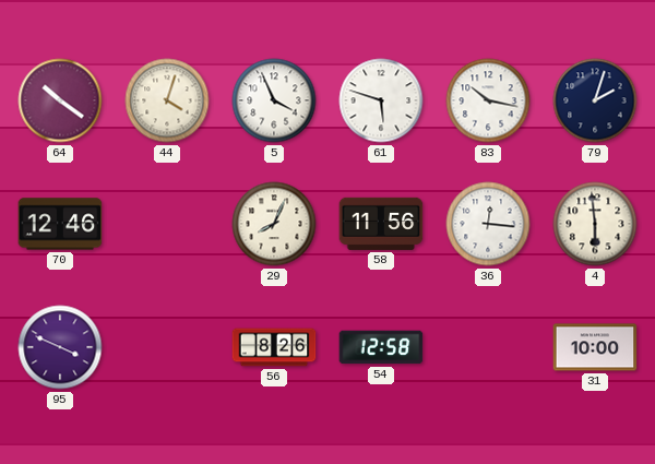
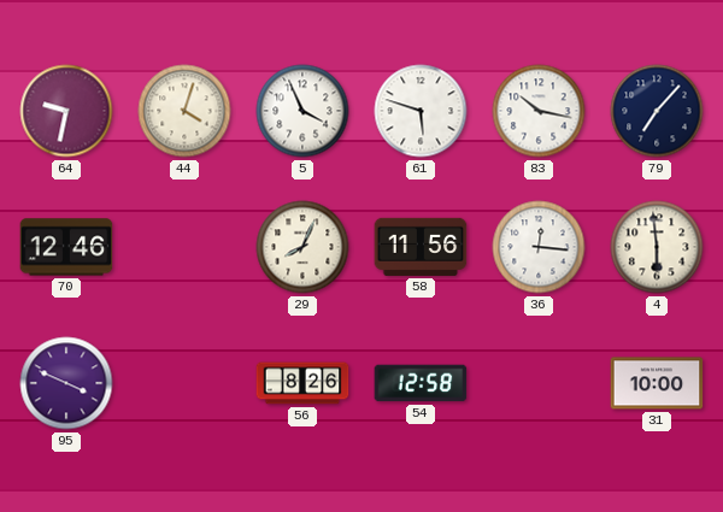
64: 10:21 -> 9:32 (66, 111)
79: 2:03 -> 7:07 (657, 111)
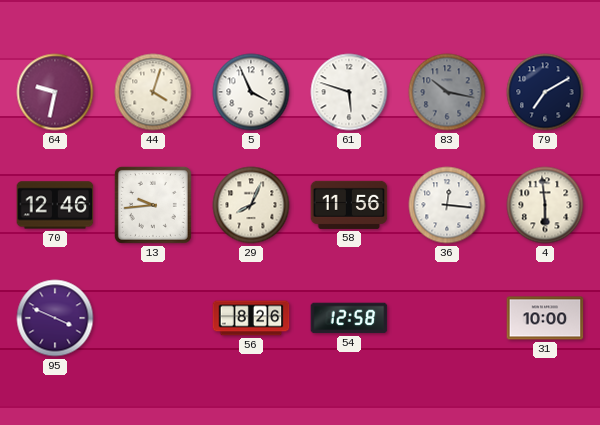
83 dial: white -> grey (447, 92)
79: 7:07 -> 7:10 (545, 92)
13: none -> 9:44 (153, 205)
